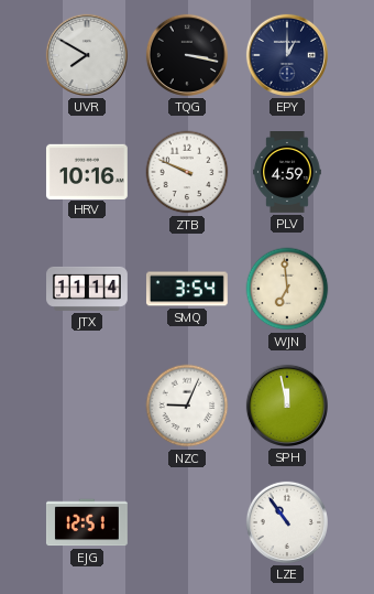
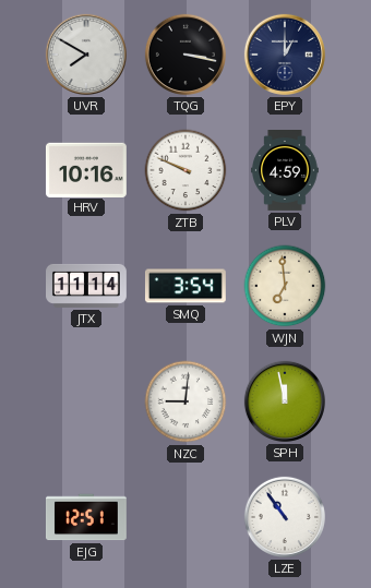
NZC: 9:04 -> 9:01 (185, 401)
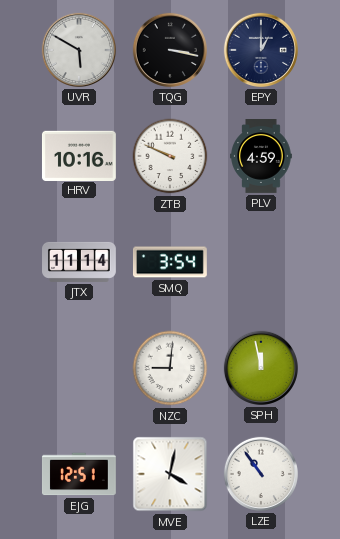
UVR: 7:50 -> 5:50 (79, 50)
WJN: 6:59 -> none (285, 286)
MVE: none -> 4:02 (170, 474)
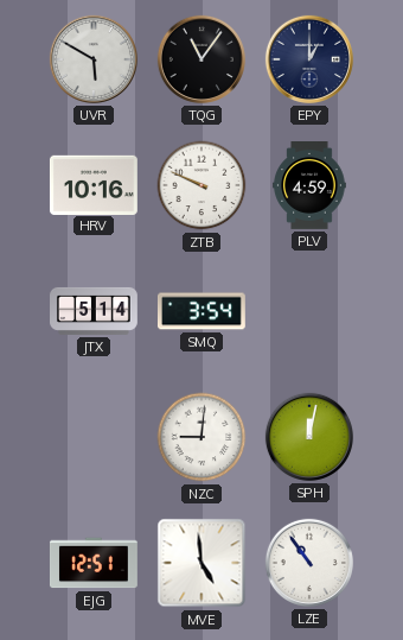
TQG: 3:17 -> 11:06 (201, 59)
JTX: 11:14 -> 5:14 (95, 311)
SPH: 11:58 -> 12:02 (309, 437)
MVE: 4:02 -> 4:59 (201, 563)
